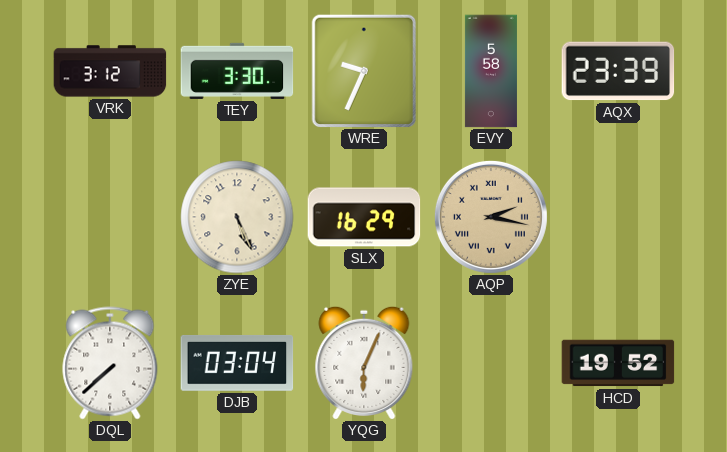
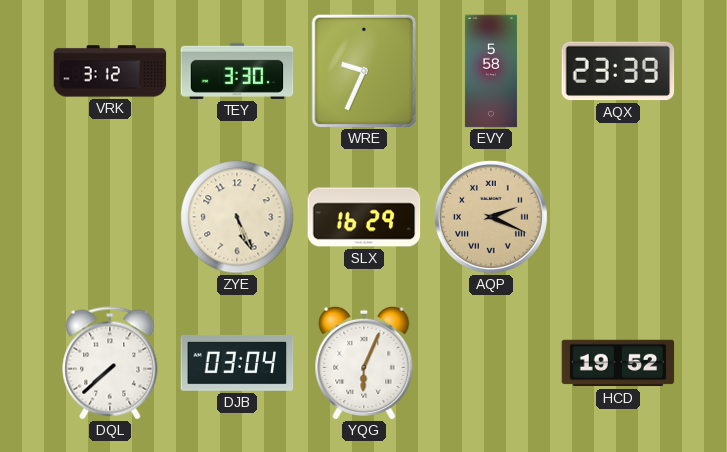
AQP: 2:17 -> 2:19 (491, 217)
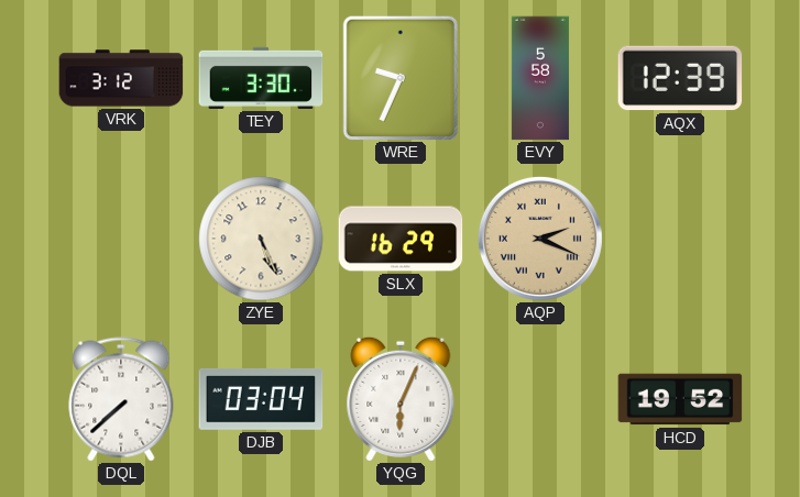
AQX: 23:39 -> 12:39 (680, 78)
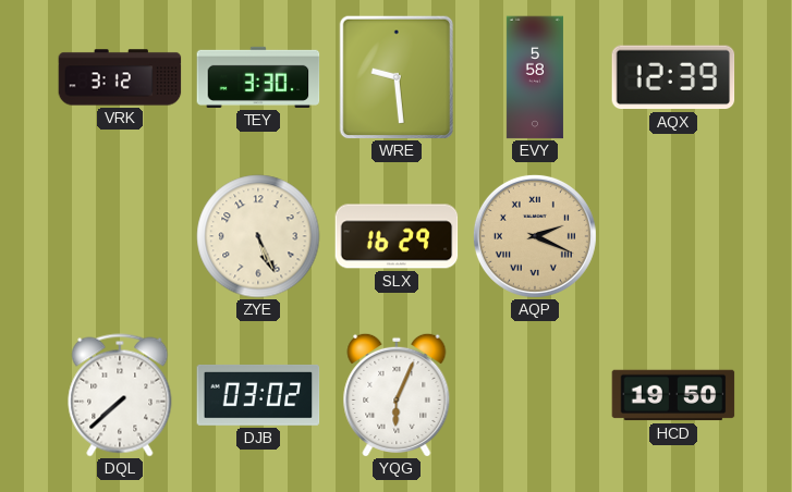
WRE: 9:34 -> 9:29 (397, 77)
DJB: 03:04 -> 03:02 (258, 395)
HCD: 19:52 -> 19:50 (673, 395)
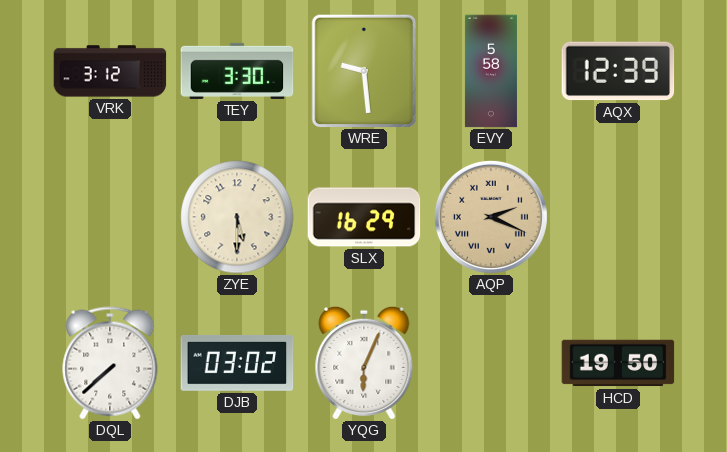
ZYE: 5:26 -> 5:30 (237, 217)
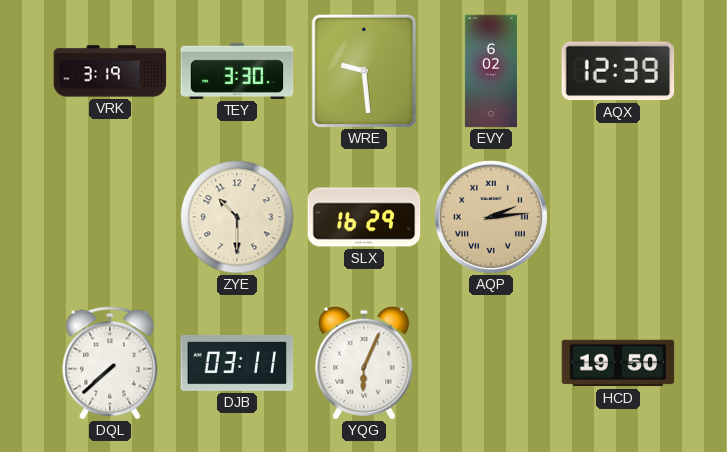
VRK: 3:12 -> 3:19 (110, 71)
EVY: 5:58 -> 6:02 (491, 71)
ZYE: 5:30 -> 10:30 (237, 217)
AQP: 2:19 -> 2:14 (491, 217)
DJB: 03:02 -> 03:11 (237, 363)
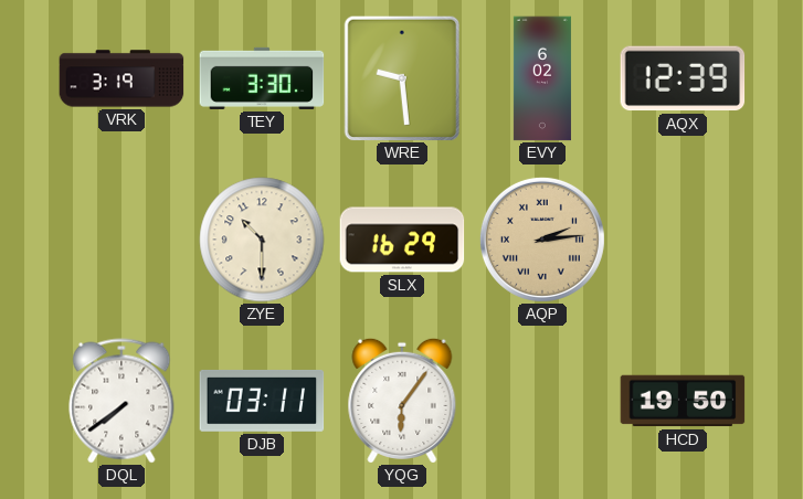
DQL: 7:38 -> 7:39 (121, 401)
YQG: 6:04 -> 6:06 (402, 401)
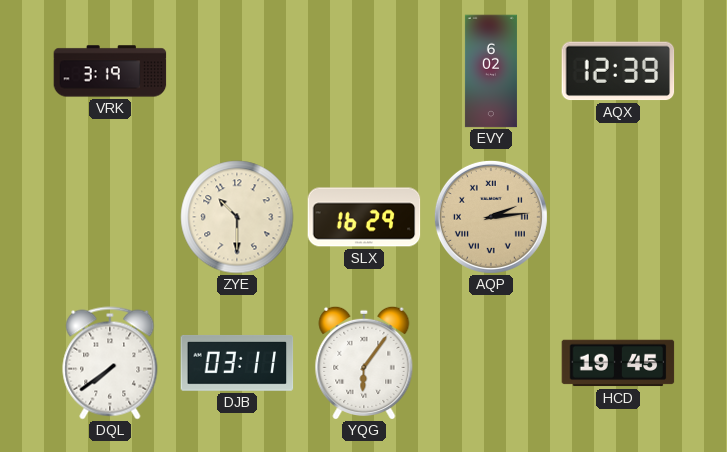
TEY: 3:30 -> none (262, 78)
WRE: 9:29 -> none (402, 78)
HCD: 19:50 -> 19:45 (618, 363)
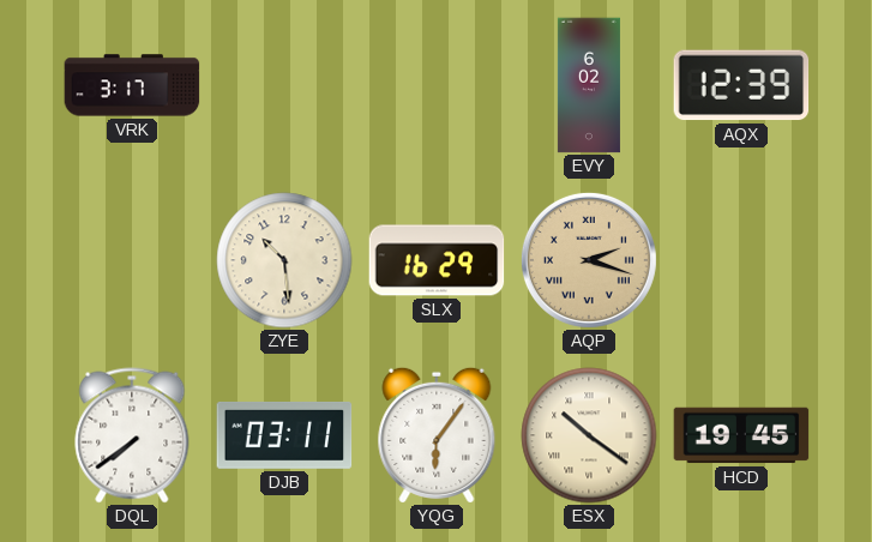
VRK: 3:19 -> 3:17 (132, 85)
ZYE: 10:30 -> 10:29 (284, 260)
AQP: 2:14 -> 2:18 (589, 260)
ESX: none -> 10:21 (589, 435)
